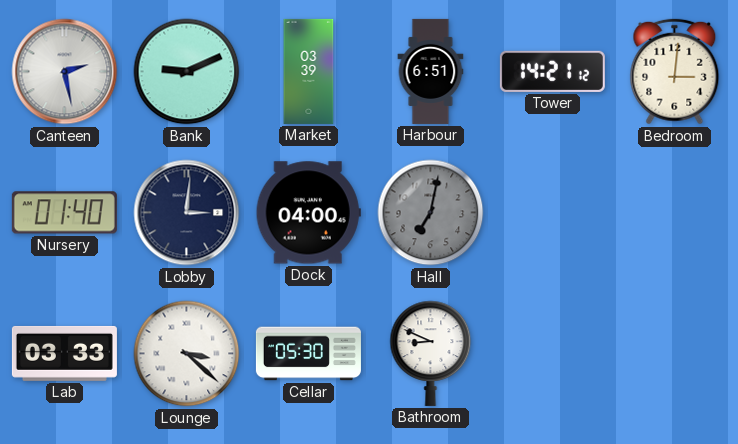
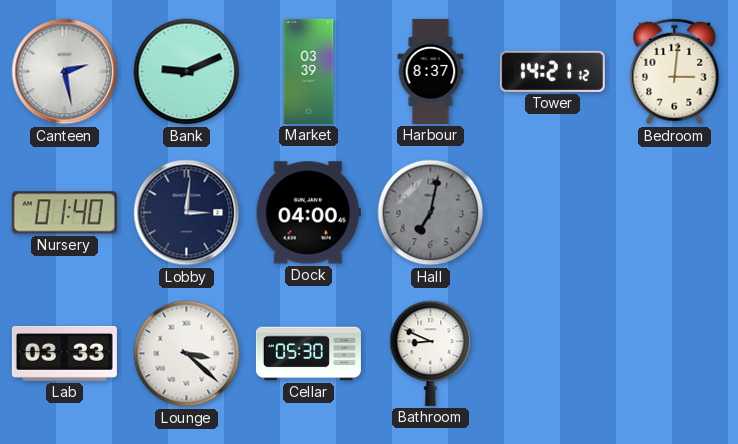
Harbour: 6:51 -> 8:37 (431, 71)
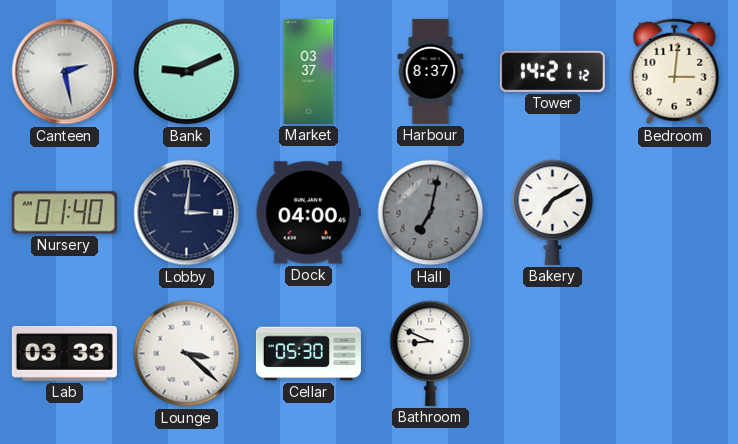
Market: 03:39 -> 03:37 (309, 71)
Bakery: none -> 7:10 (553, 212)
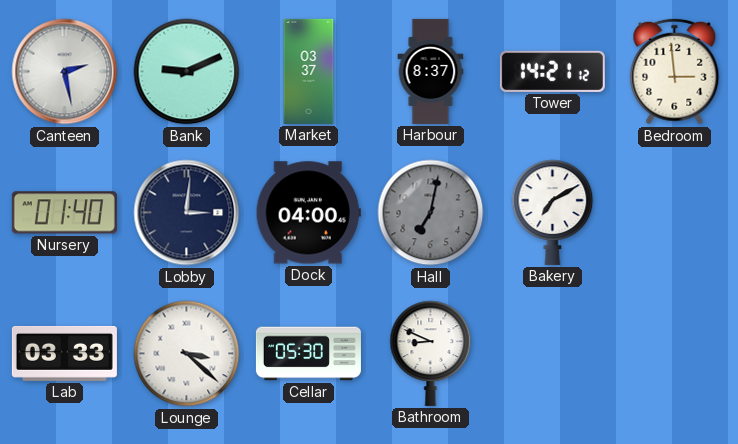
Bedroom: 3:01 -> 2:59 (675, 72)
